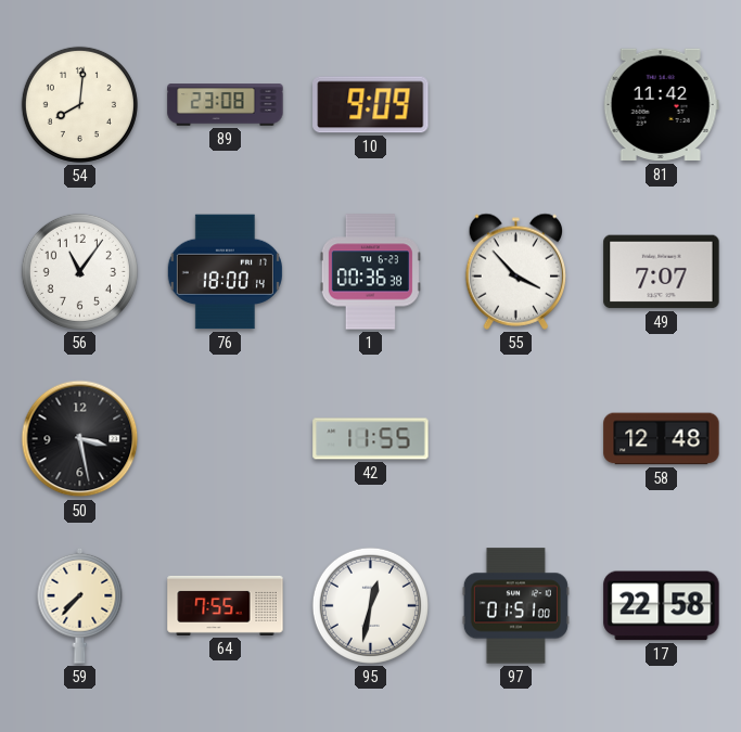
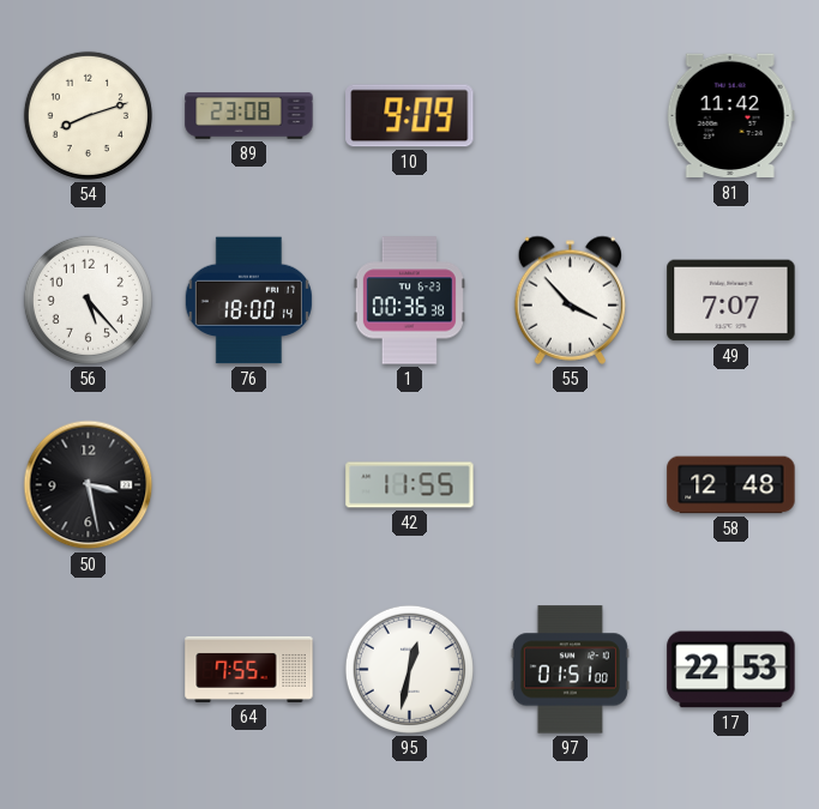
54: 8:01 -> 8:12 (88, 115)
56: 11:06 -> 5:23 (88, 300)
59: 7:37 -> none (80, 605)
17: 22:58 -> 22:53 (731, 670)
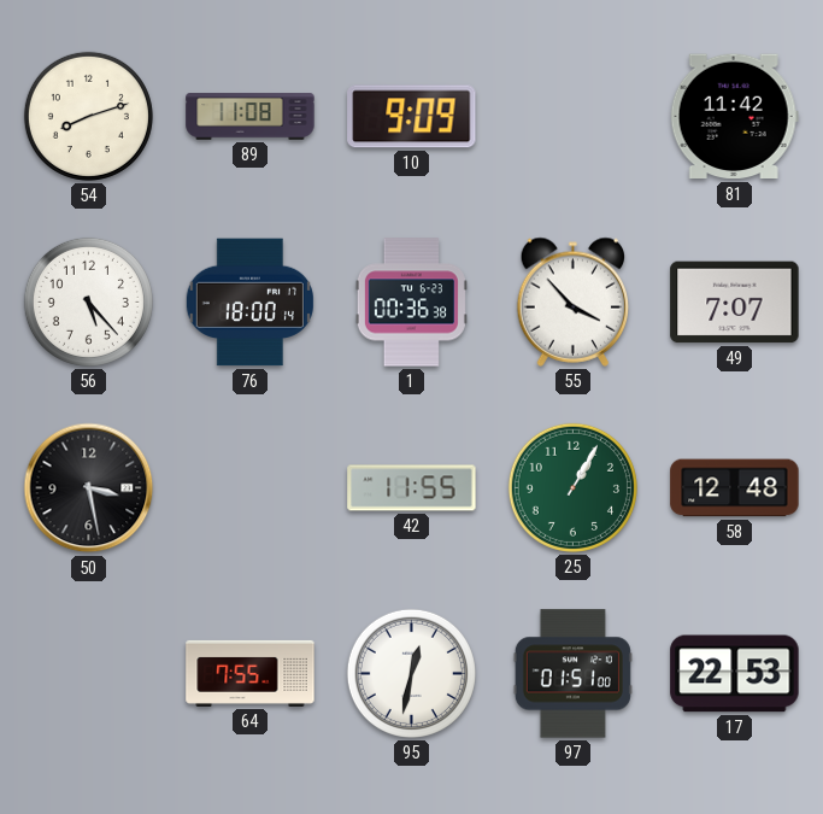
89: 23:08 -> 11:08 (251, 117)
25: none -> 1:05 (572, 487)
